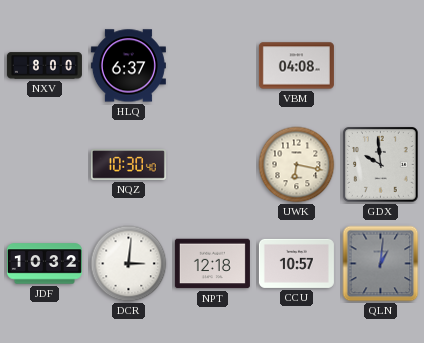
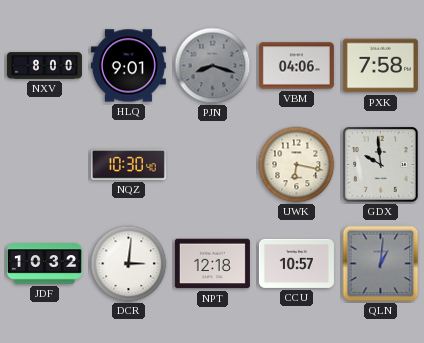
HLQ: 6:37 -> 9:01 (128, 66)
PJN: none -> 8:18 (213, 66)
VBM: 04:08 -> 04:06 (296, 66)
PXK: none -> 7:58 (380, 66)
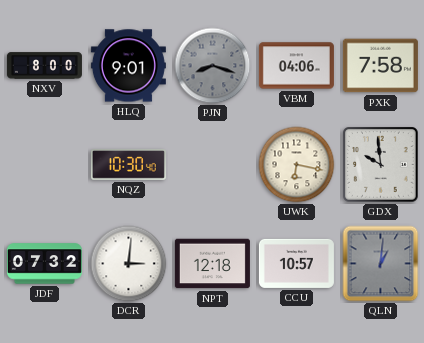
JDF: 10:32 -> 07:32 (44, 264)
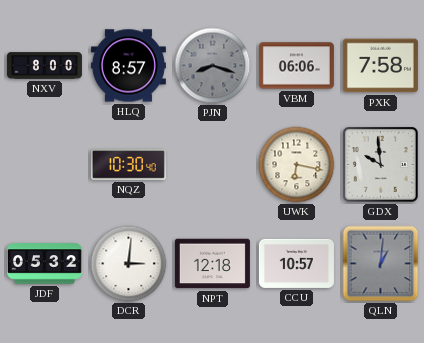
HLQ: 9:01 -> 8:57 (128, 66)
VBM: 04:06 -> 06:06 (296, 66)
JDF: 07:32 -> 05:32 (44, 264)
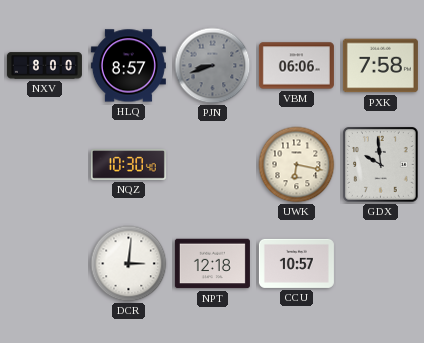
PJN: 8:18 -> 8:42 (213, 66)
JDF: 05:32 -> none (44, 264)
QLN: 1:01 -> none (381, 264)
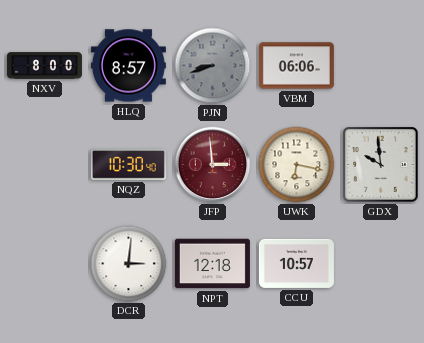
PXK: 7:58 -> none (380, 66)
JFP: none -> 2:59 (213, 165)
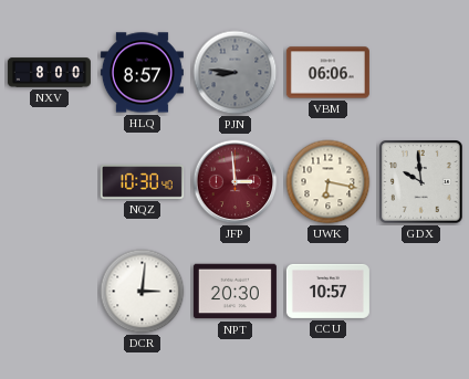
PJN: 8:42 -> 8:46 (236, 73)
NPT: 12:18 -> 20:30 (234, 292)
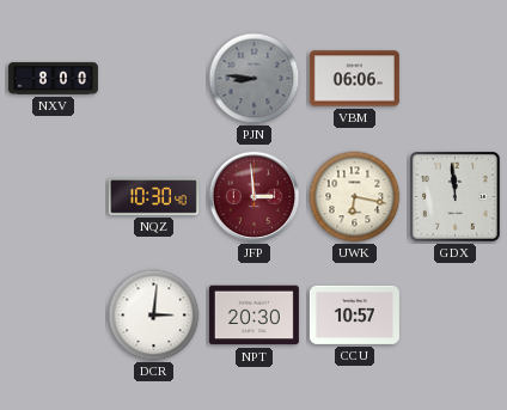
HLQ: 8:57 -> none (142, 73)
GDX: 9:59 -> 11:59 (456, 197)
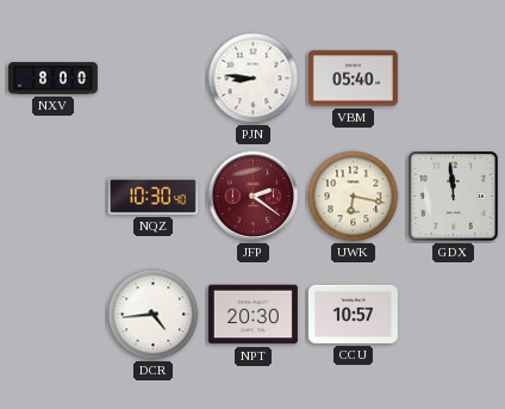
PJN dial: grey -> white (254, 79)
VBM: 06:06 -> 05:40 (353, 79)
JFP: 2:59 -> 2:21 (254, 197)
DCR: 3:01 -> 4:44 (154, 315)
